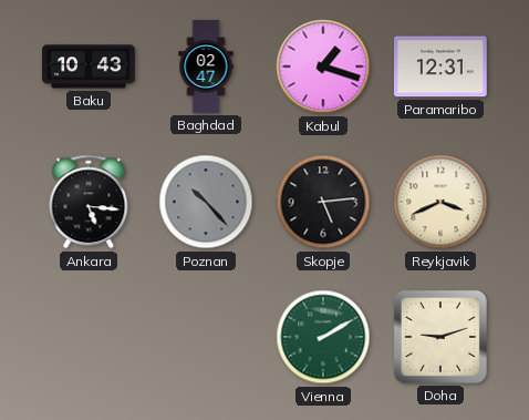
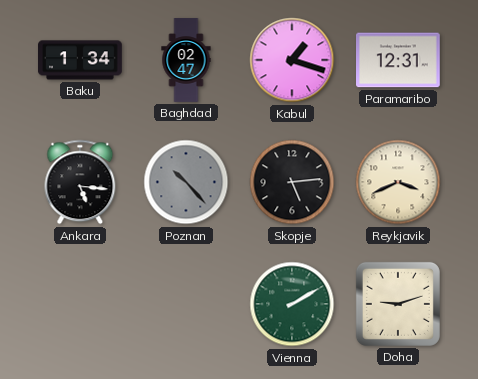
Baku: 10:43 -> 1:34 (81, 60)
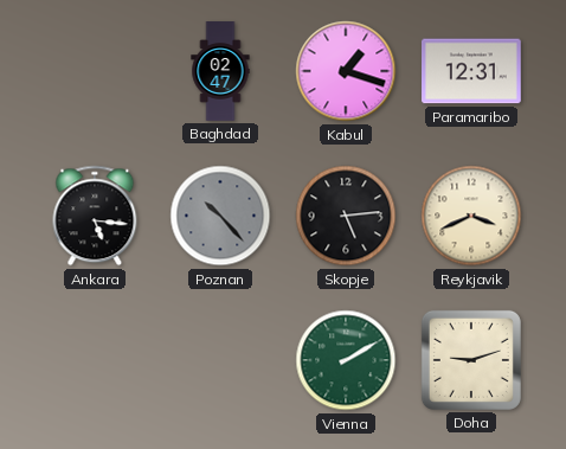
Baku: 1:34 -> none (81, 60)
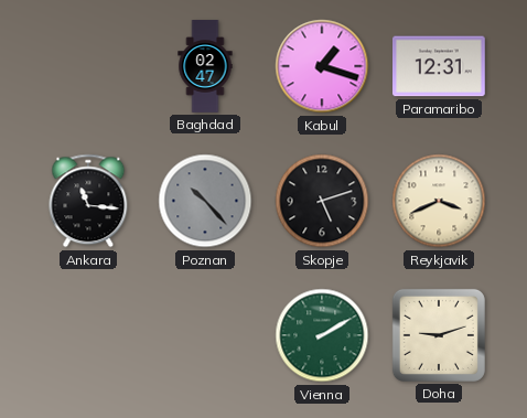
Ankara: 5:16 -> 11:16 (88, 201)
Skopje: 5:14 -> 5:12 (322, 201)
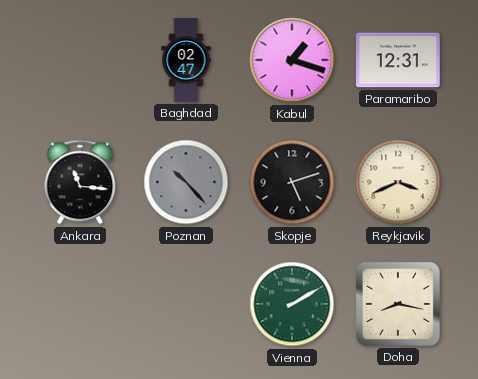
Doha: 9:12 -> 8:17 (398, 304)
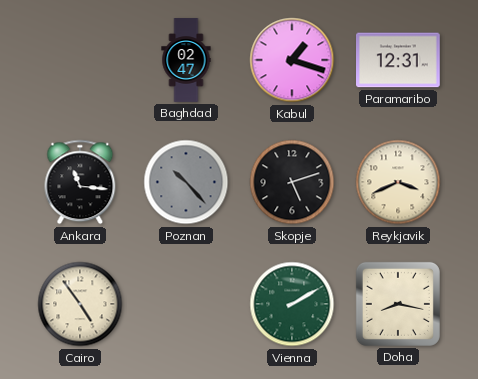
Cairo: none -> 4:54 (80, 304)
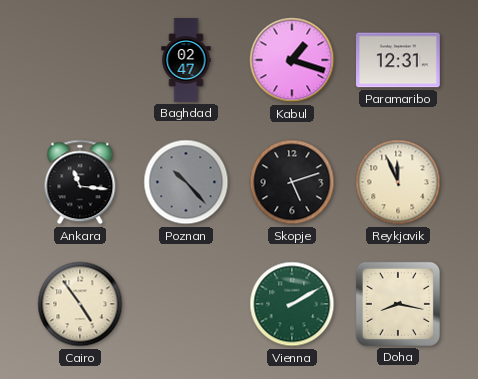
Reykjavik: 3:41 -> 11:56 (398, 182)
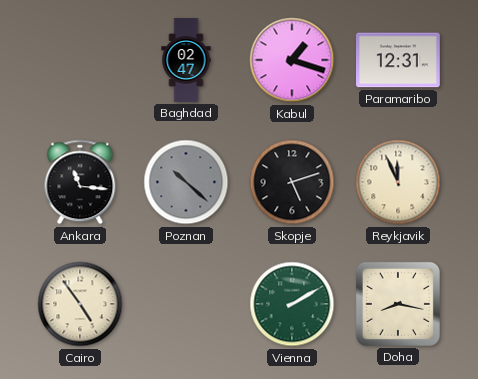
Poznan: 10:23 -> 10:22 (186, 182)
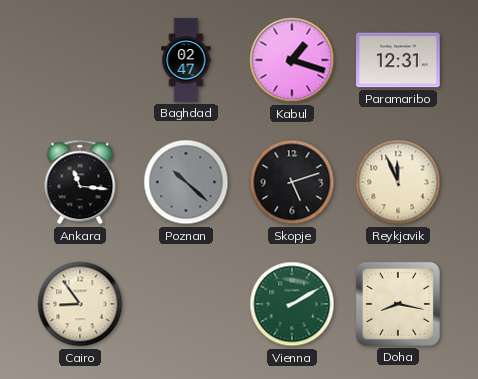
Cairo: 4:54 -> 8:54 (80, 304)
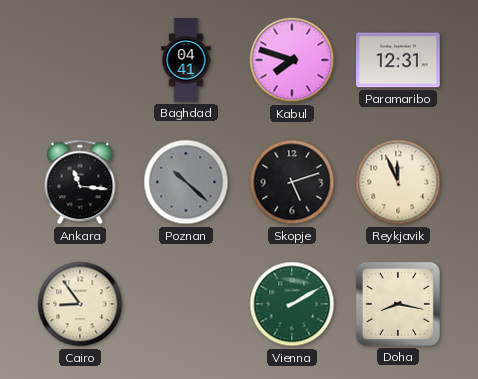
Baghdad: 02:47 -> 04:41 (186, 60)
Kabul: 1:18 -> 7:48 (292, 60)
